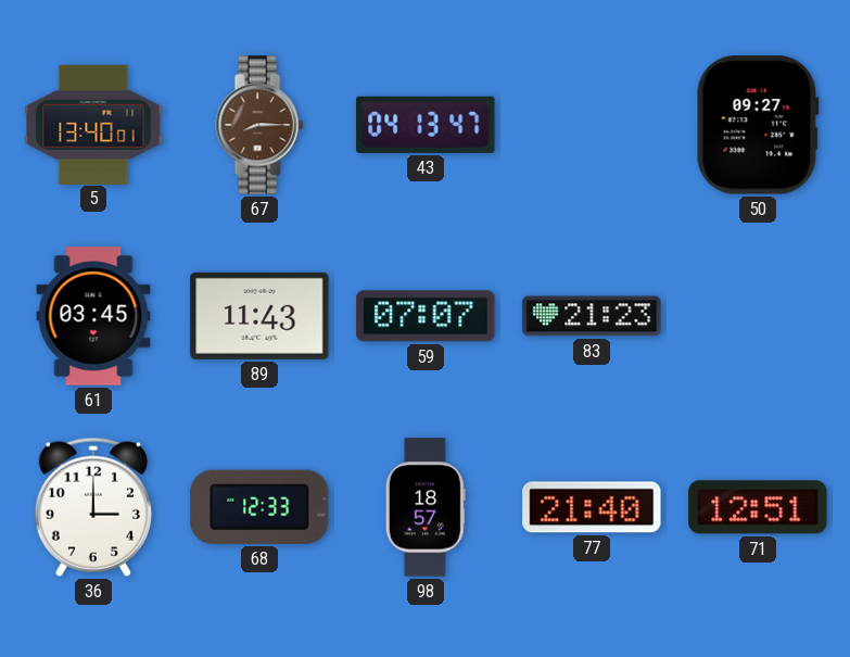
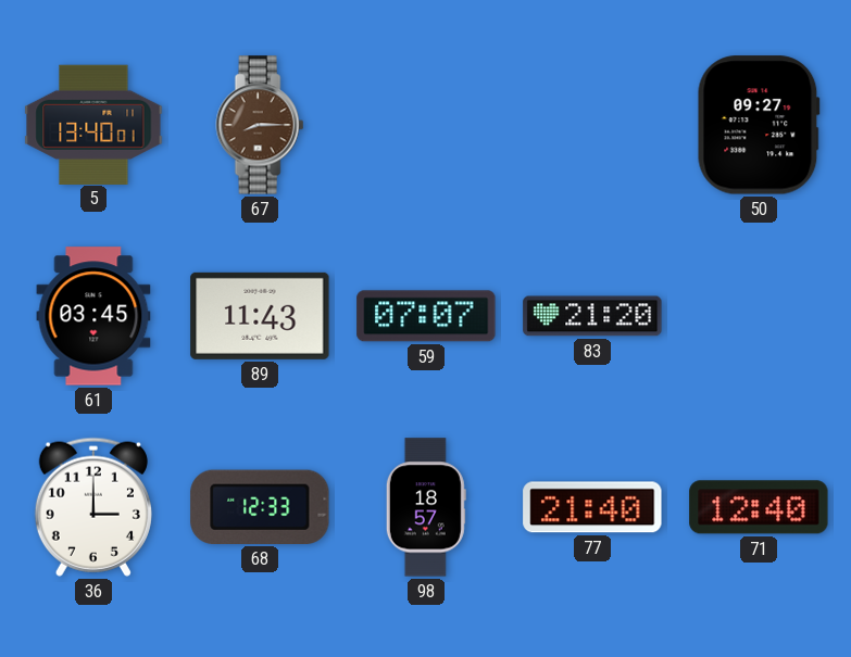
43: 04:13 -> none (426, 125)
83: 21:23 -> 21:20 (592, 316)
71: 12:51 -> 12:40 (759, 507)
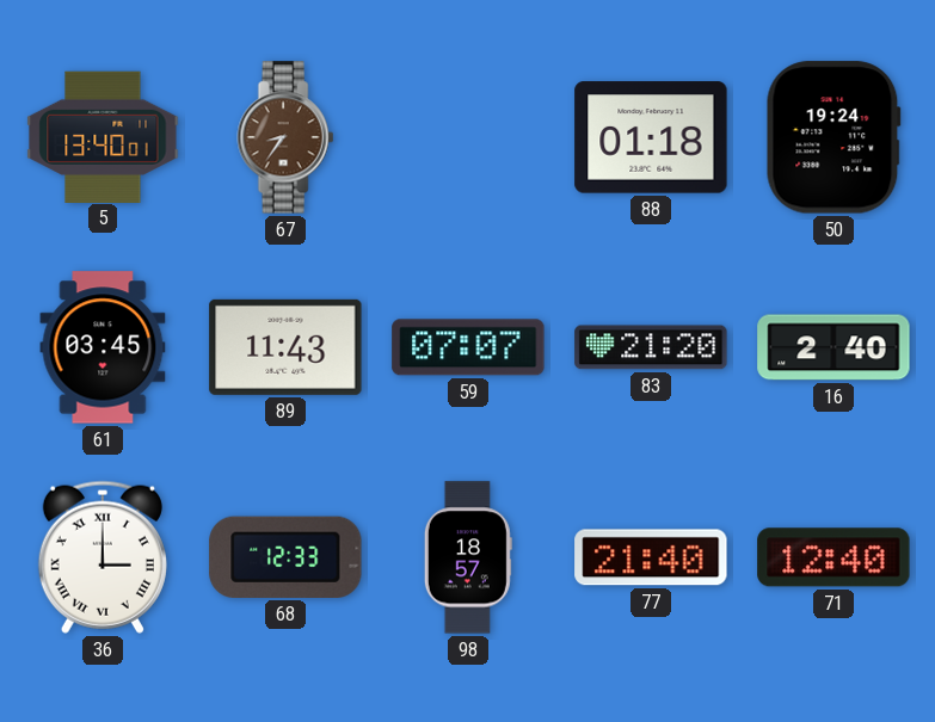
67: 8:15 -> 8:36 (285, 137)
88: none -> 01:18 (651, 137)
50: 09:27 -> 19:24 (833, 137)
16: none -> 2:40 (833, 347)
36 numerals: Arabic -> Roman (103, 557)
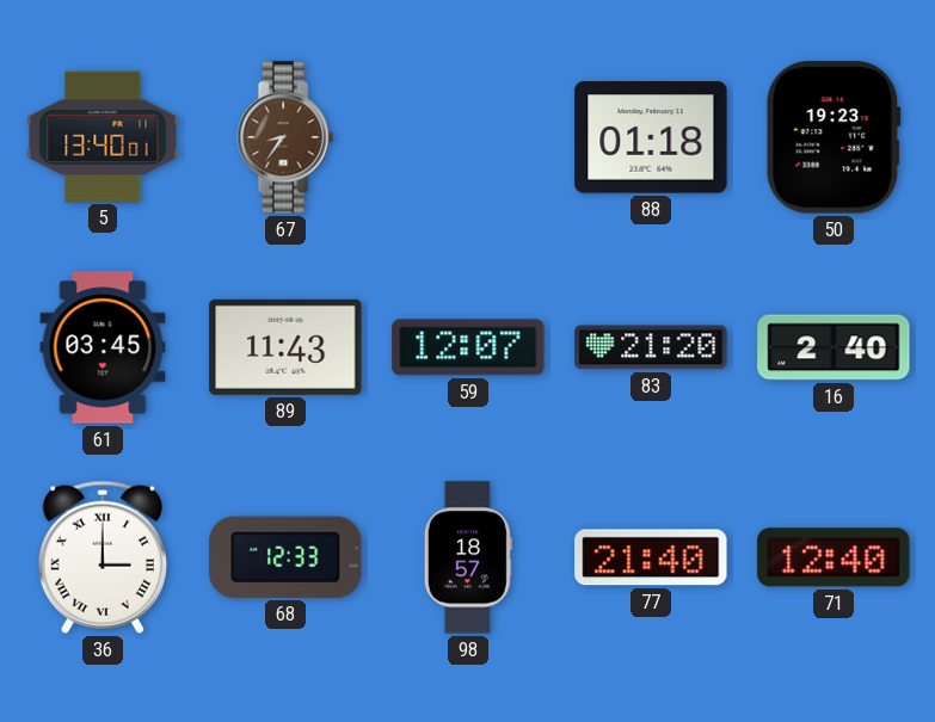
50: 19:24 -> 19:23 (833, 137)
59: 07:07 -> 12:07 (468, 347)
